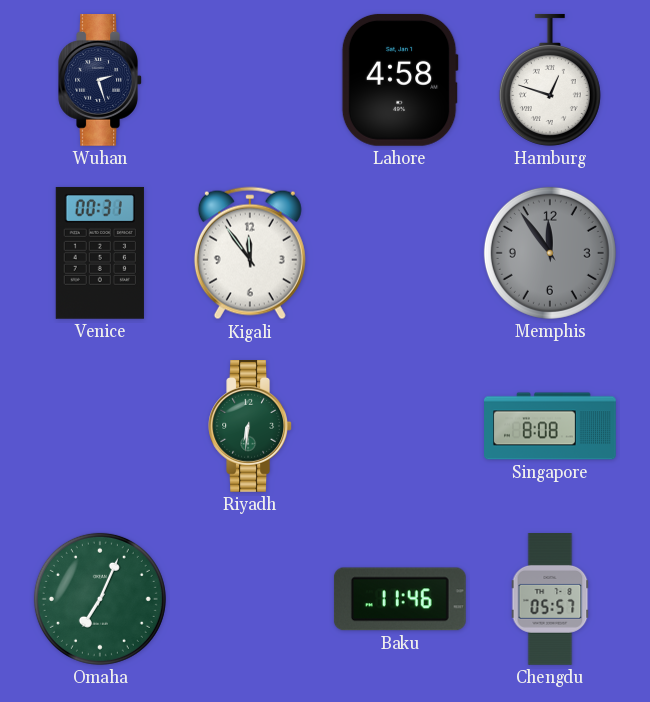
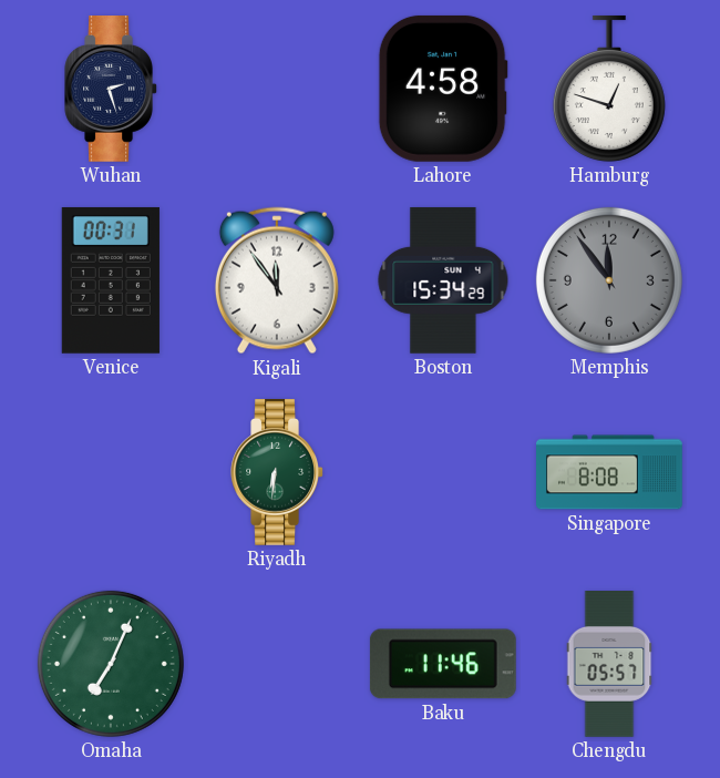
Boston: none -> 15:34 (443, 280)
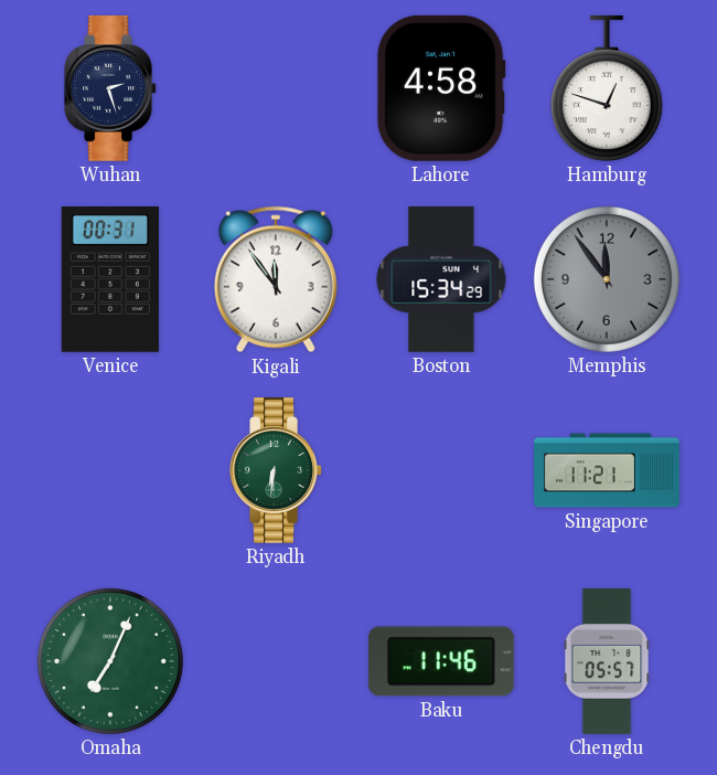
Singapore: 8:08 -> 11:21 (608, 470)
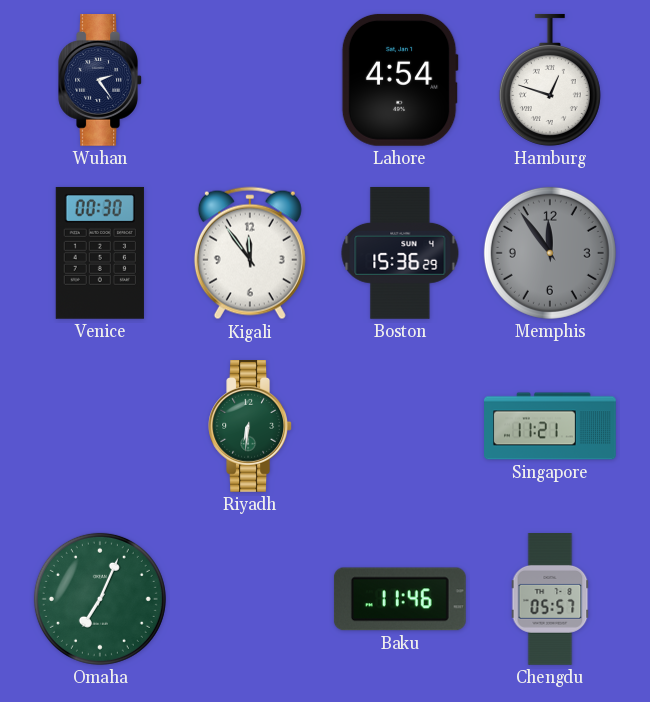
Wuhan: 2:27 -> 2:24 (100, 81)
Lahore: 4:58 -> 4:54 (400, 80)
Venice: 00:31 -> 00:30 (100, 253)
Boston: 15:34 -> 15:36 (400, 253)
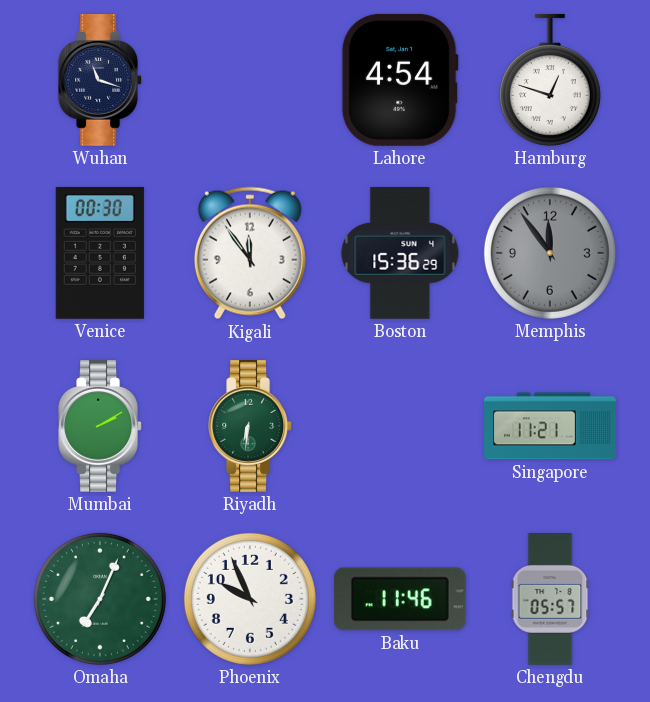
Wuhan: 2:24 -> 11:18 (100, 81)
Mumbai: none -> 2:10 (100, 427)
Phoenix: none -> 9:56 (250, 599)
